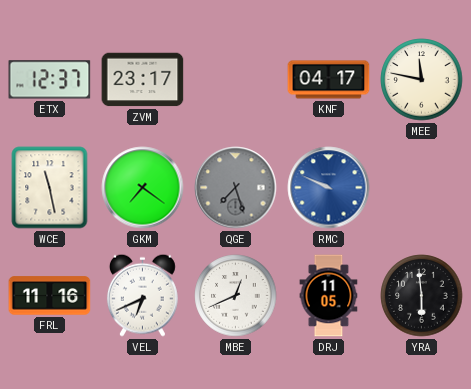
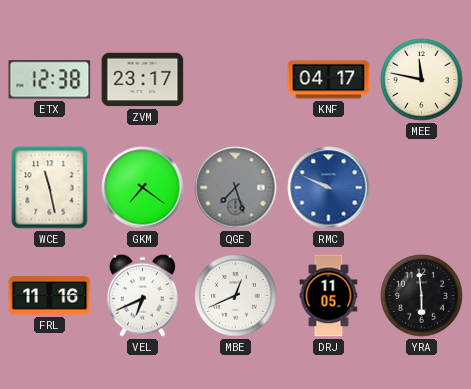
ETX: 12:37 -> 12:38 (50, 80)
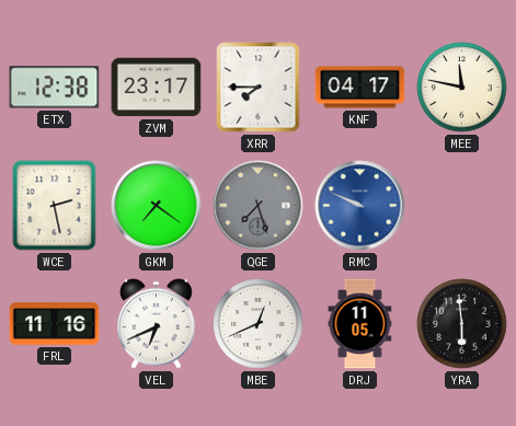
XRR: none -> 7:45 (259, 88)
WCE: 11:28 -> 2:28 (55, 206)
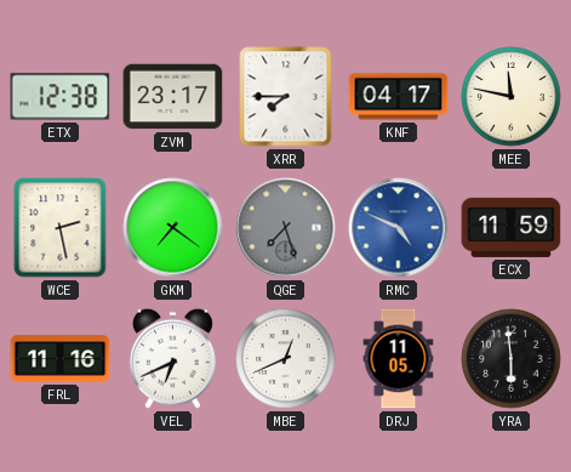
RMC: 9:49 -> 4:49 (399, 228)
ECX: none -> 11:59 (512, 227)
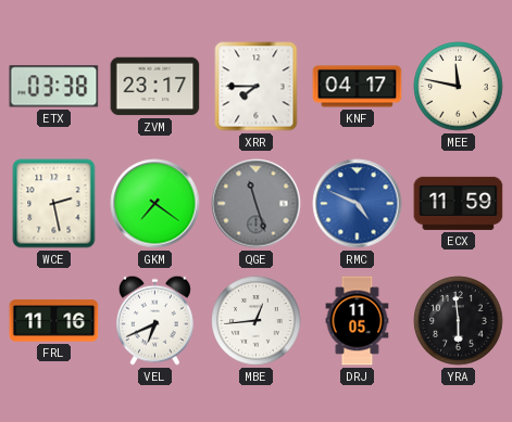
ETX: 12:38 -> 03:38 (54, 87)
QGE: 7:27 -> 11:27 (257, 204)
MBE: 12:41 -> 12:44 (257, 321)
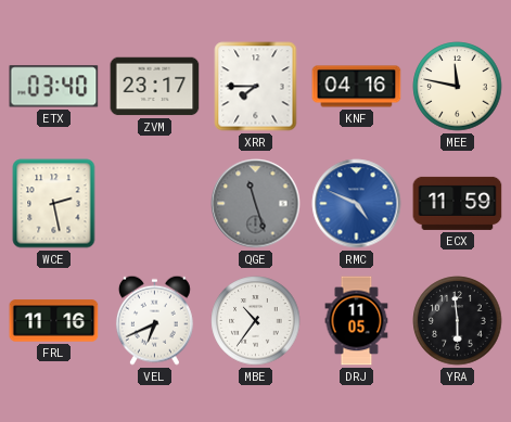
ETX: 03:38 -> 03:40 (54, 87)
KNF: 04:17 -> 04:16 (357, 87)
GKM: 7:21 -> none (155, 204)
MBE: 12:44 -> 10:36 (256, 321)
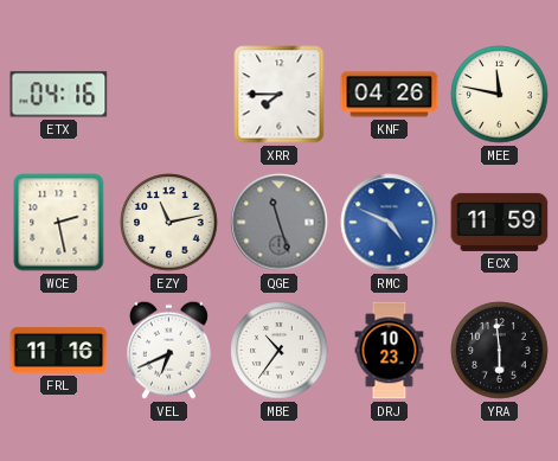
ETX: 03:40 -> 04:16 (59, 95)
ZVM: 23:17 -> none (155, 87)
KNF: 04:16 -> 04:26 (390, 95)
EZY: none -> 11:13 (169, 223)
DRJ: 11:05 -> 10:23 (390, 351)
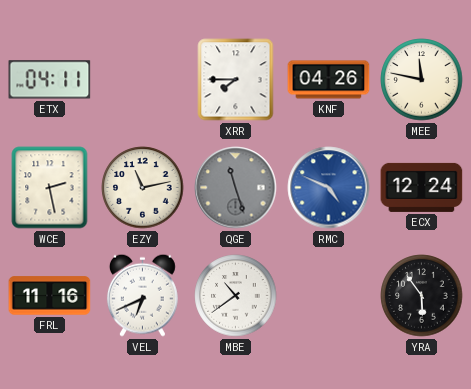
ETX: 04:16 -> 04:11 (50, 80)
ECX: 11:59 -> 12:24 (422, 187)
MBE: 10:36 -> 10:39 (236, 296)
DRJ: 10:23 -> none (390, 351)
YRA: 5:59 -> 5:54 (422, 296)
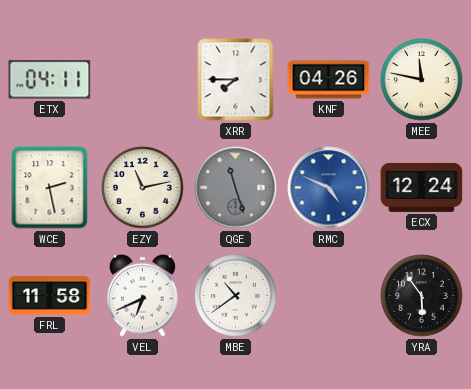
FRL: 11:16 -> 11:58 (50, 296)
